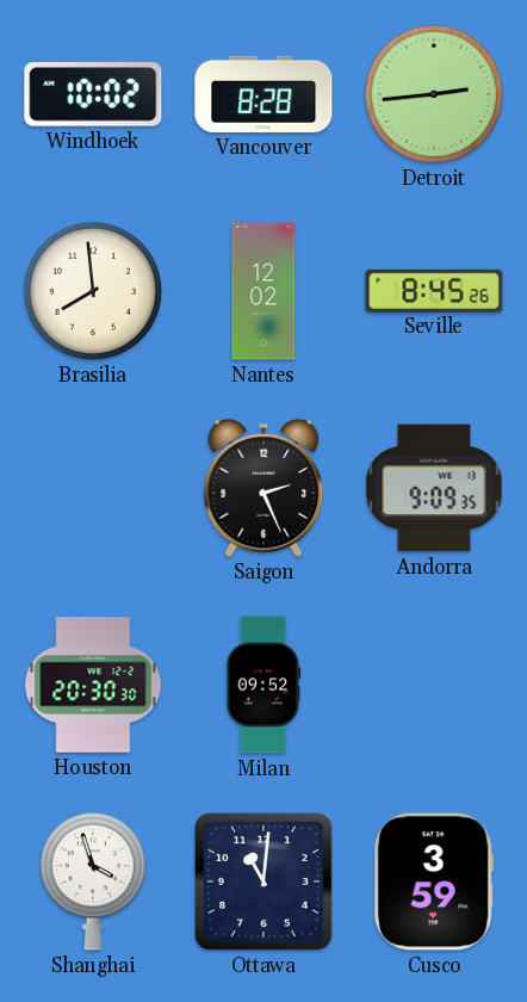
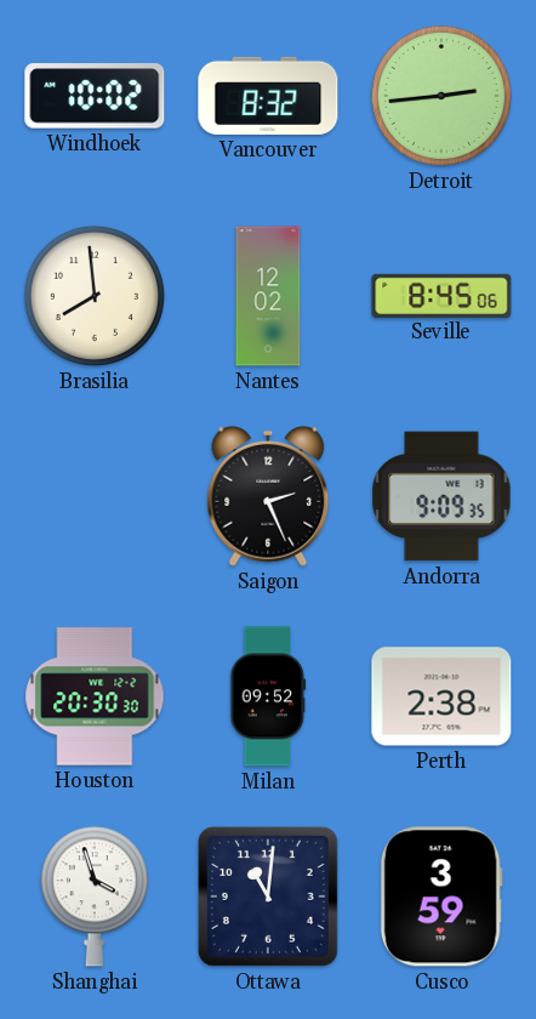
Vancouver: 8:28 -> 8:32 (268, 96)
Seville: 8:45:26 -> 8:45:06 (441, 295)
Perth: none -> 2:38 (441, 696)
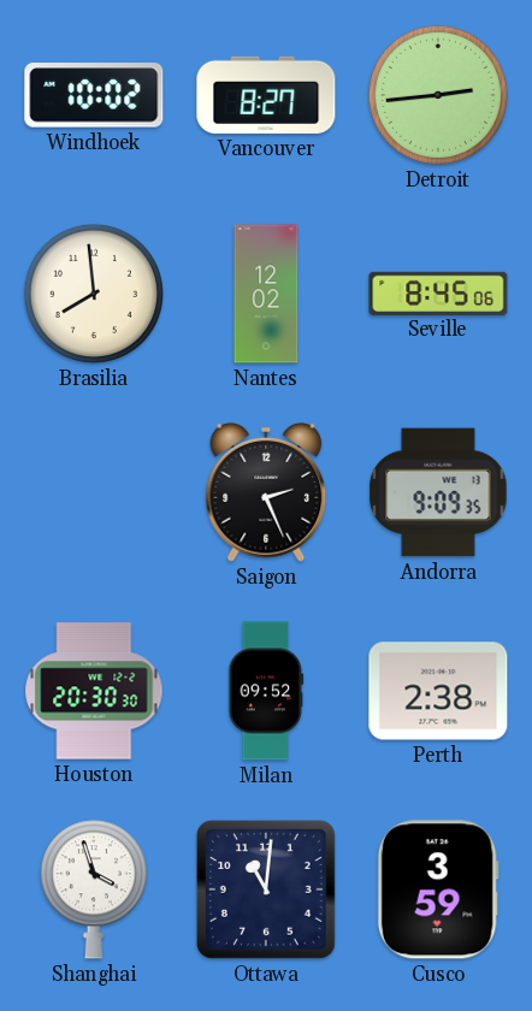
Vancouver: 8:32 -> 8:27 (266, 95)
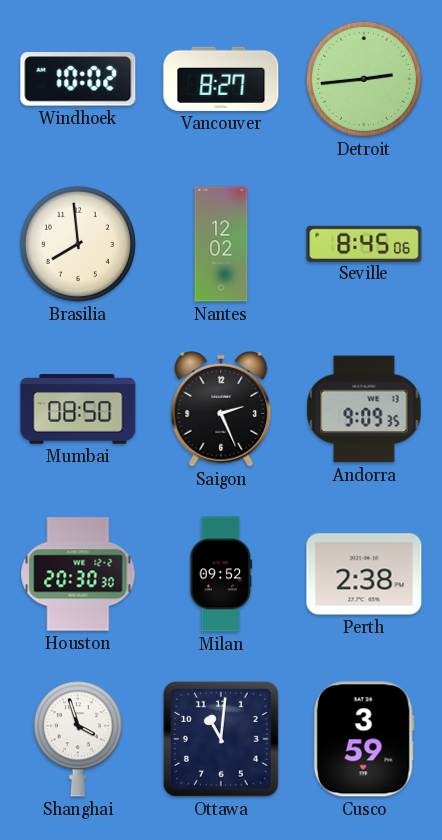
Mumbai: none -> 08:50 (78, 409)
